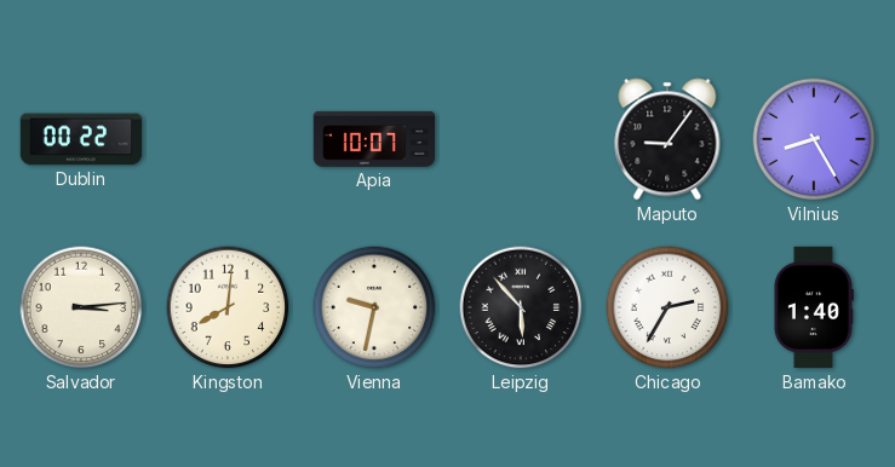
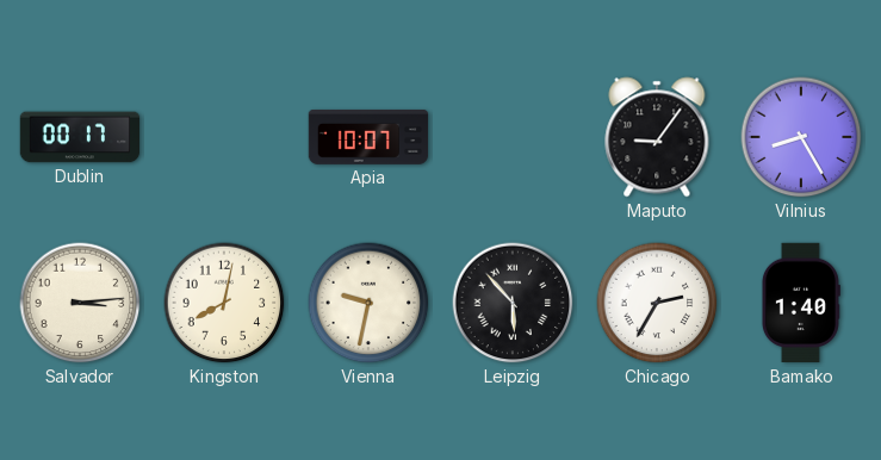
Dublin: 00:22 -> 00:17 (80, 137)
Kingston: 8:01 -> 8:02 (224, 303)
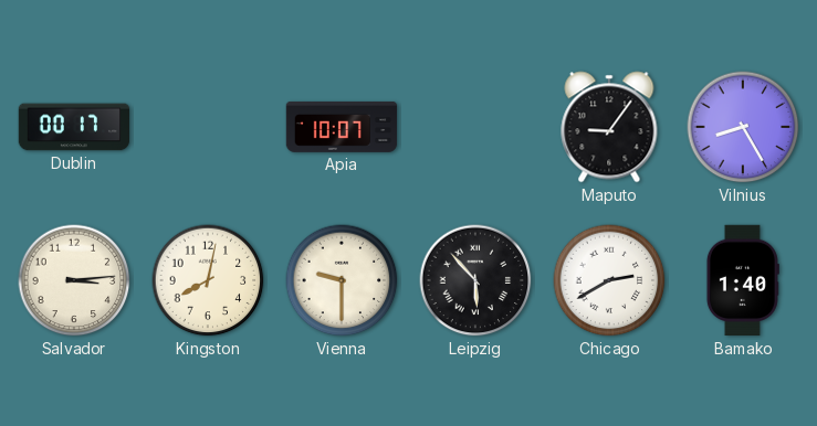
Vienna: 9:32 -> 9:30 (342, 280)
Chicago: 2:35 -> 2:40 (609, 280)
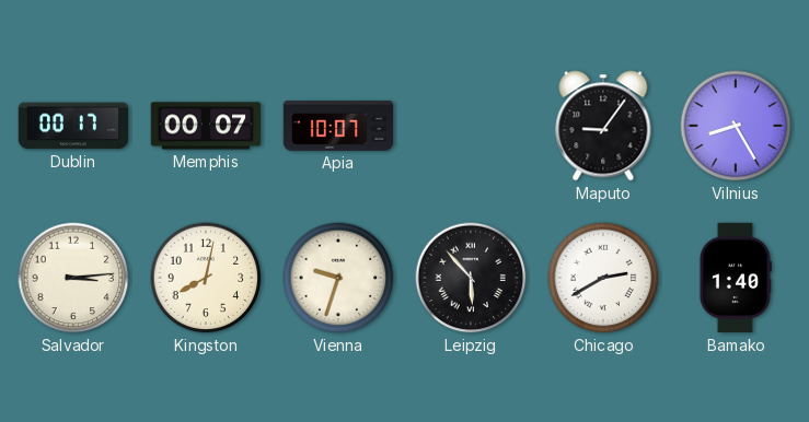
Memphis: none -> 00:07 (206, 126)
Vienna: 9:30 -> 9:33 (338, 278)
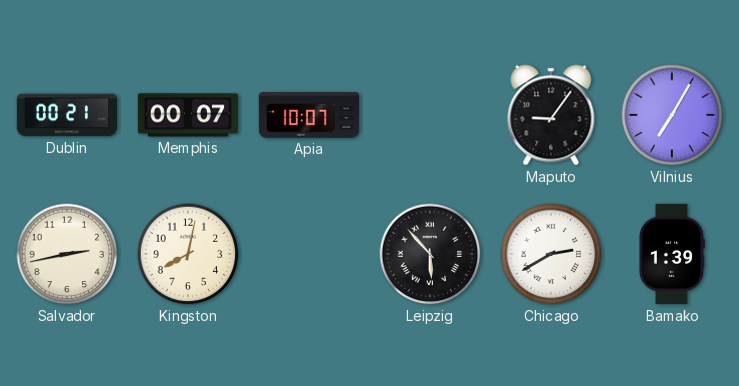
Dublin: 00:17 -> 00:21 (67, 115)
Vilnius: 8:25 -> 7:05 (672, 115)
Salvador: 3:14 -> 2:43 (67, 254)
Vienna: 9:33 -> none (338, 278)
Bamako: 1:40 -> 1:39 (671, 254)
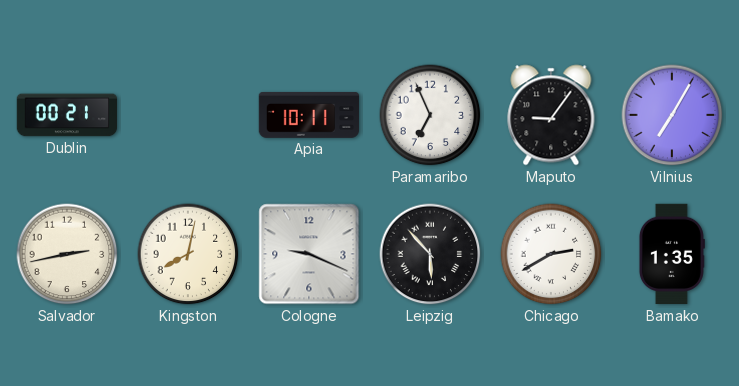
Memphis: 00:07 -> none (188, 115)
Apia: 10:07 -> 10:11 (309, 115)
Paramaribo: none -> 6:56 (430, 115)
Cologne: none -> 9:19 (309, 254)
Bamako: 1:39 -> 1:35 (671, 254)
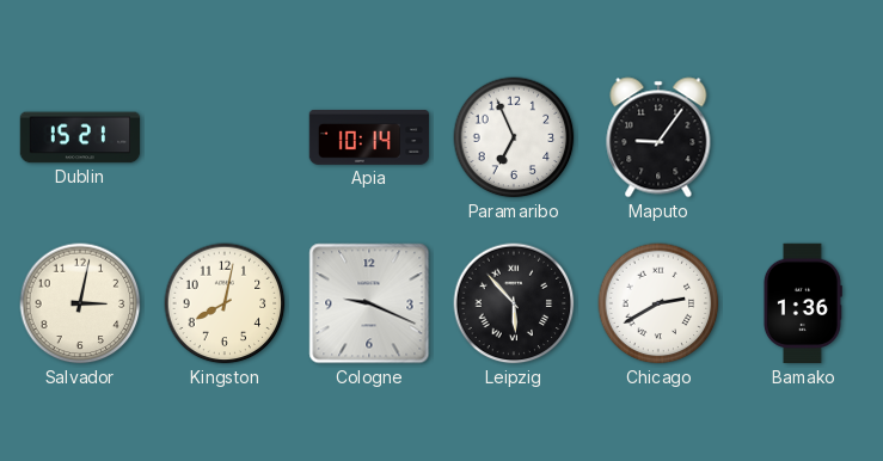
Dublin: 00:21 -> 15:21 (80, 137)
Apia: 10:11 -> 10:14 (369, 137)
Vilnius: 7:05 -> none (672, 115)
Salvador: 2:43 -> 3:02 (80, 303)
Bamako: 1:35 -> 1:36 (802, 303)
